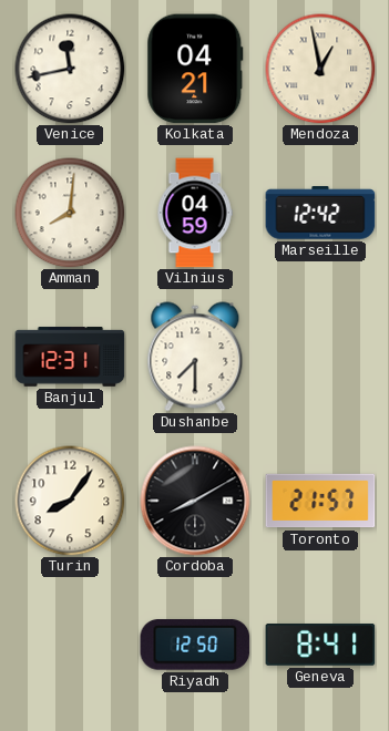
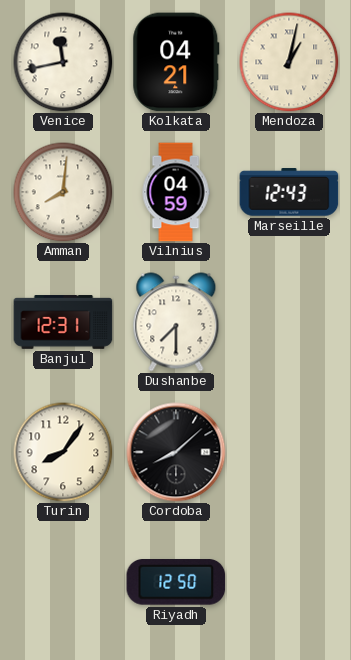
Mendoza: 12:58 -> 1:02 (289, 62)
Marseille: 12:42 -> 12:43 (289, 192)
Cordoba: 8:10 -> 8:08 (176, 452)
Toronto: 21:57 -> none (320, 501)
Geneva: 8:41 -> none (320, 646)
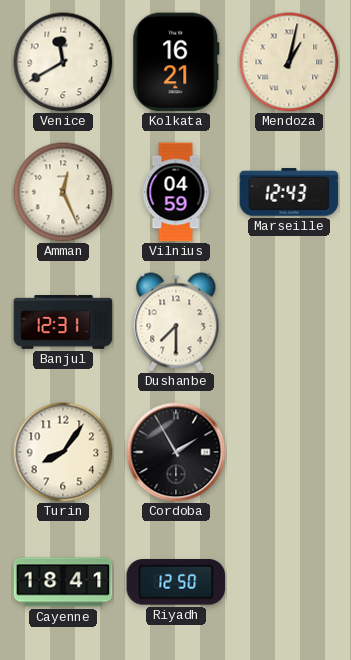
Venice: 11:43 -> 11:40 (63, 62)
Kolkata: 04:21 -> 16:21 (176, 62)
Amman: 8:01 -> 12:26 (63, 192)
Cordoba: 8:08 -> 1:55 (176, 452)
Cayenne: none -> 18:41 (63, 582)
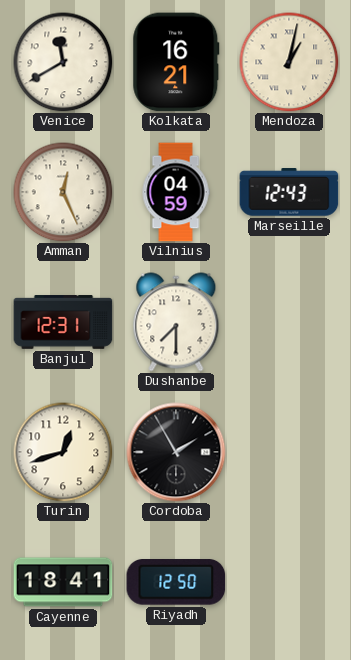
Turin: 8:06 -> 12:42 (63, 452)
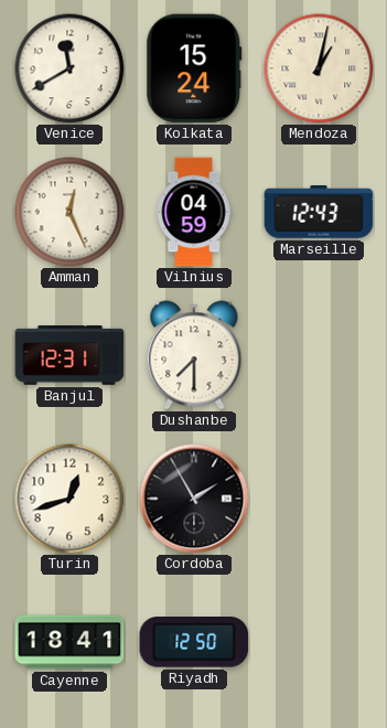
Kolkata: 16:21 -> 15:24 (194, 68)
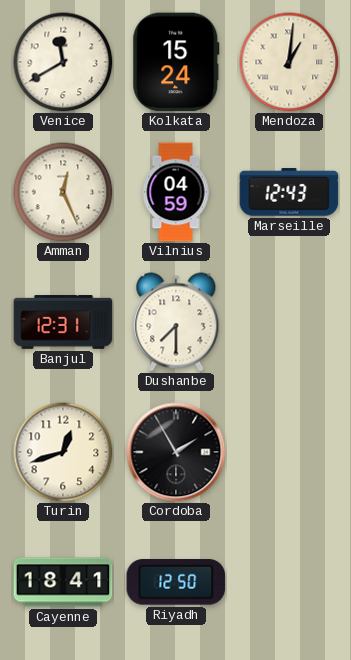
Mendoza: 1:02 -> 1:01 (289, 62)
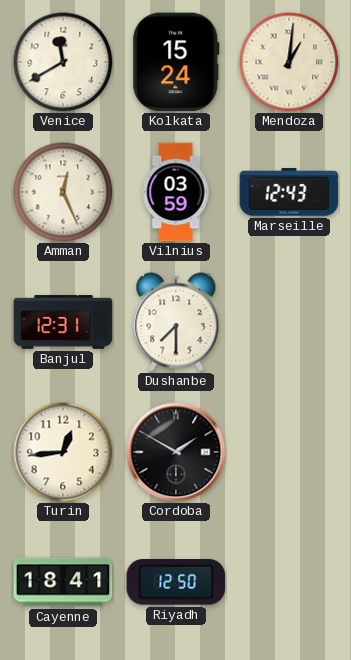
Vilnius: 04:59 -> 03:59 (176, 192)
Turin: 12:42 -> 12:44 (63, 452)
Cordoba: 1:55 -> 1:50 (176, 452)
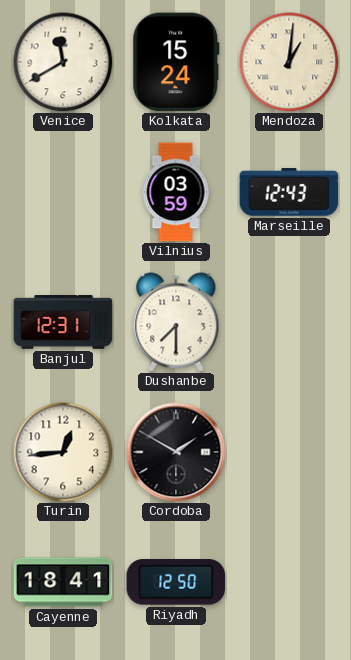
Amman: 12:26 -> none (63, 192)
